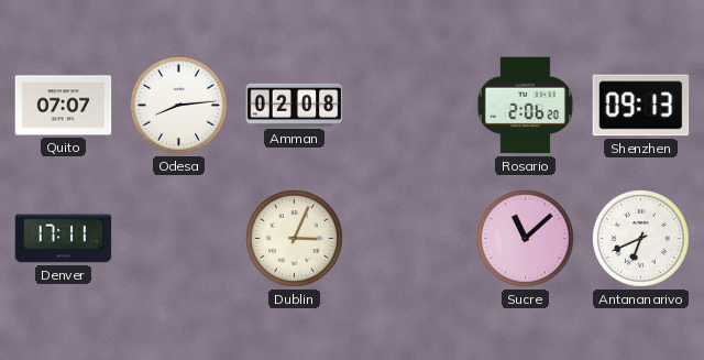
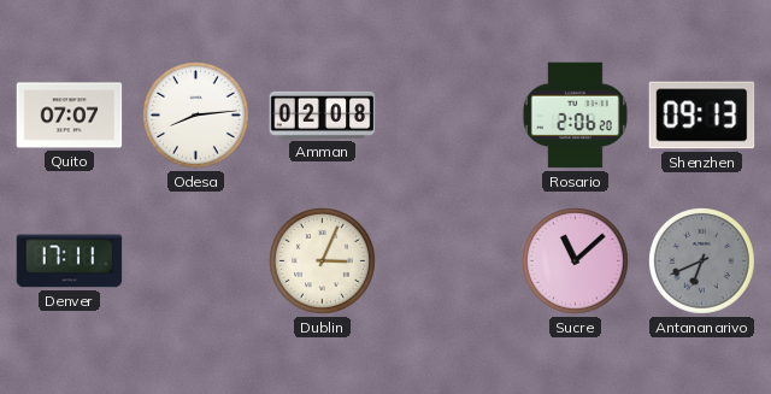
Antananarivo dial: white -> grey (702, 261)
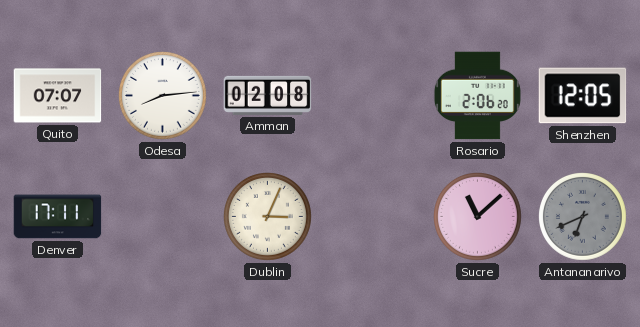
Shenzhen: 09:13 -> 12:05 (583, 96)
